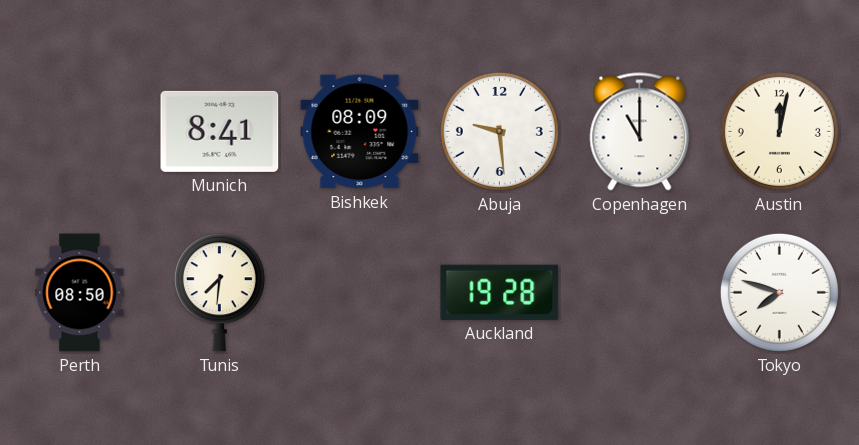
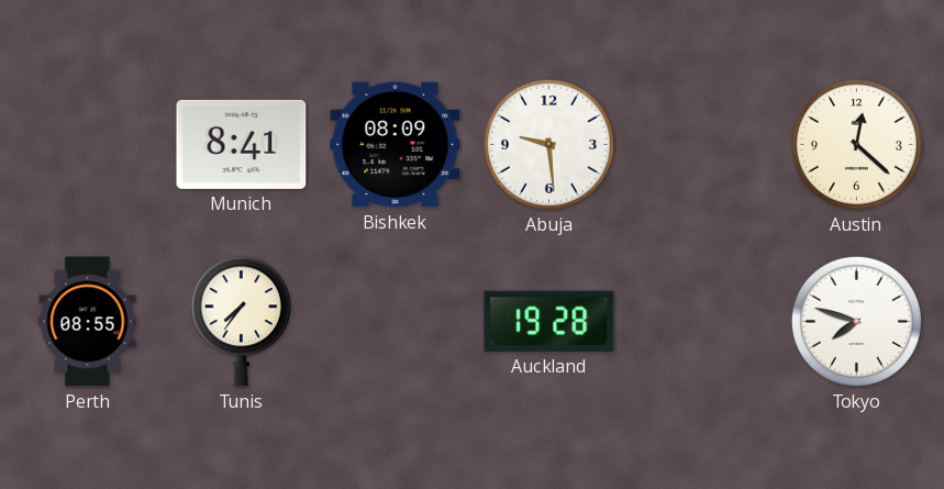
Copenhagen: 11:00 -> none (640, 132)
Austin: 12:02 -> 12:22 (856, 144)
Perth: 08:50 -> 08:55 (88, 322)
Tunis: 7:31 -> 7:36 (241, 322)
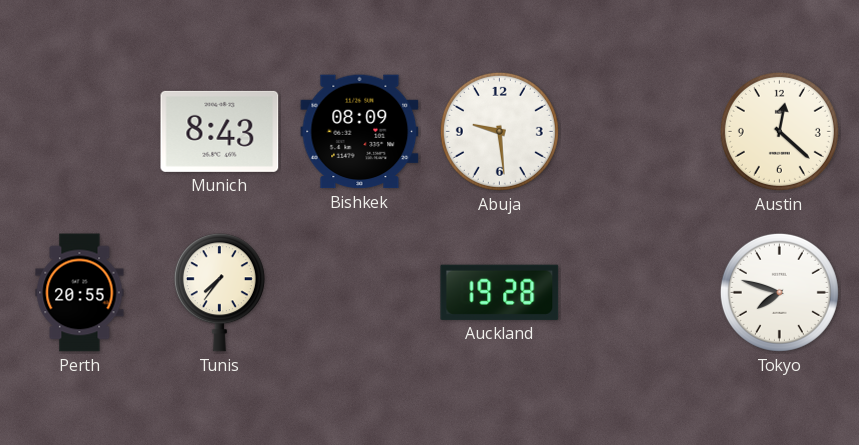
Munich: 8:41 -> 8:43 (220, 131)
Perth: 08:55 -> 20:55 (80, 293)
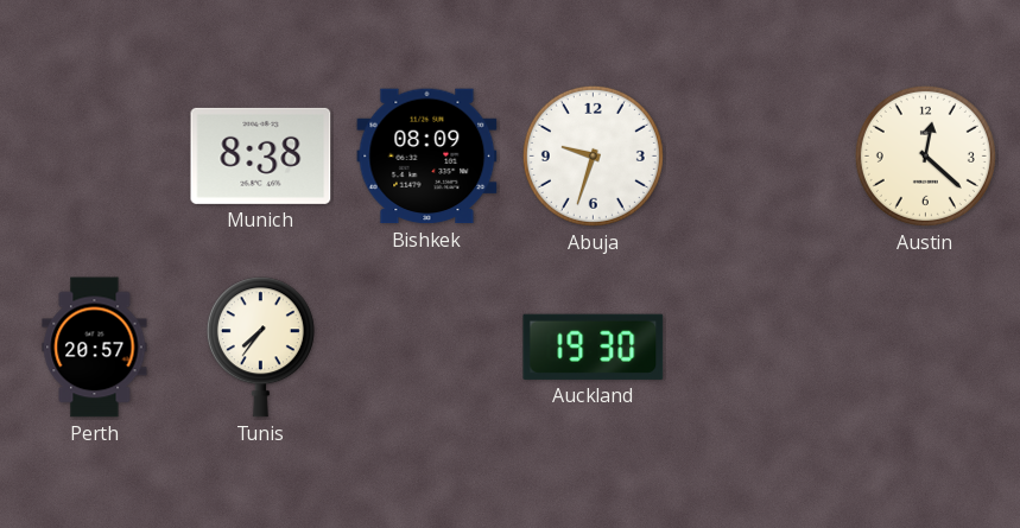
Munich: 8:43 -> 8:38 (261, 155)
Abuja: 9:29 -> 9:33 (593, 155)
Perth: 20:55 -> 20:57 (95, 348)
Auckland: 19:28 -> 19:30 (594, 346)
Tokyo: 7:48 -> none (779, 292)
